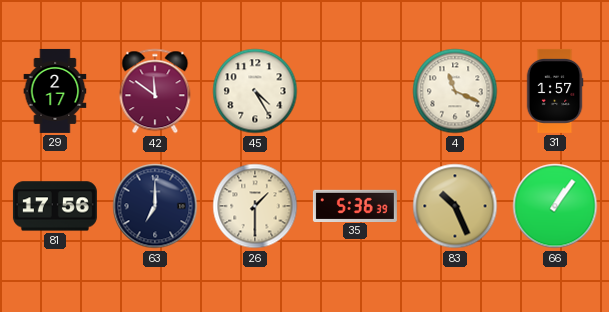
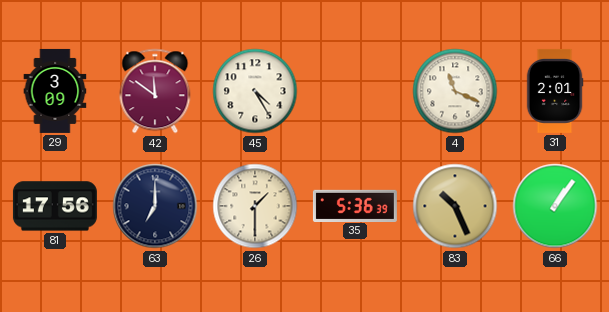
29: 2:17 -> 3:09 (55, 91)
31: 1:57 -> 2:01 (555, 91)
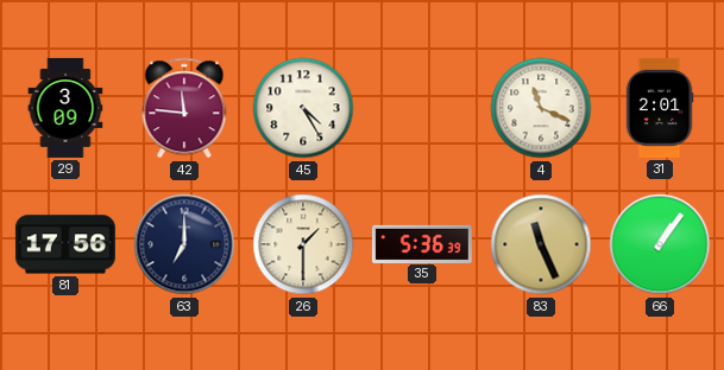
42: 11:51 -> 11:46 (184, 108)
83: 10:26 -> 11:26 (541, 244)
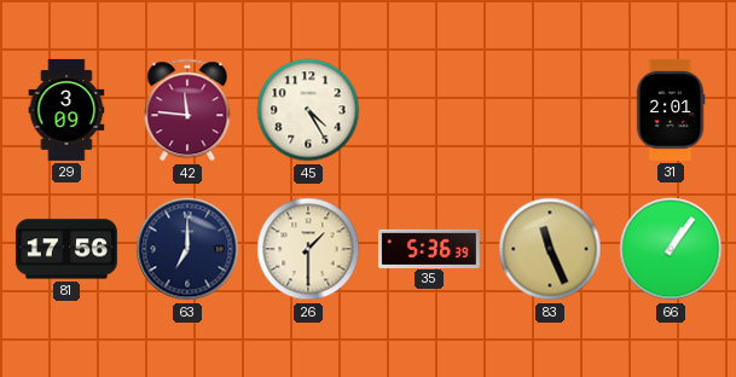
4: 11:19 -> none (541, 108)
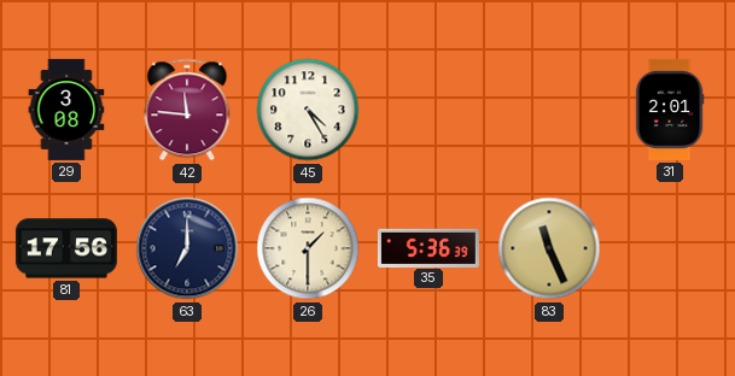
29: 3:09 -> 3:08 (66, 110)
66: 1:06 -> none (671, 249)
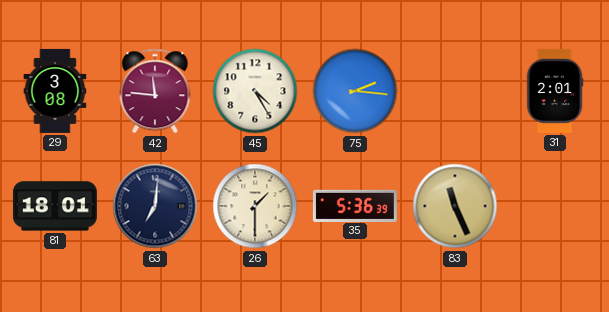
75: none -> 2:16 (355, 91)
81: 17:56 -> 18:01 (55, 206)
63: 7:00 -> 7:01 (155, 206)
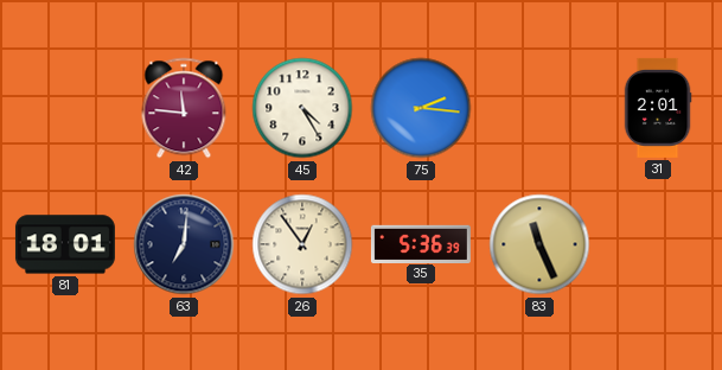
29: 3:08 -> none (55, 91)
26: 1:30 -> 12:54 (302, 244)
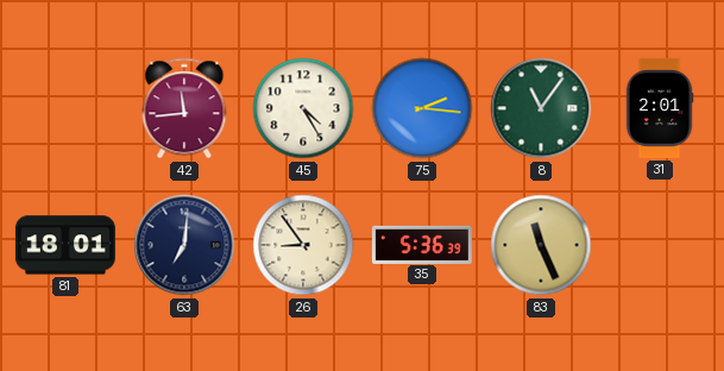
42: 11:46 -> 11:44 (184, 108)
8: none -> 11:06 (541, 108)
26: 12:54 -> 8:54 (303, 245)
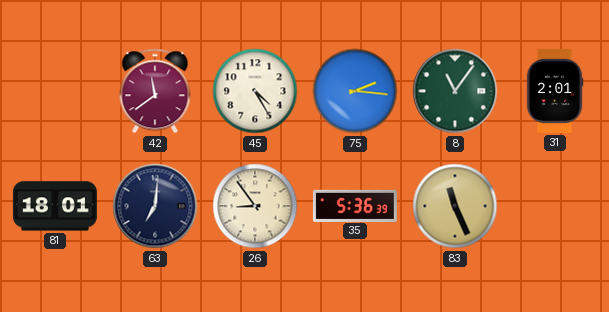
42: 11:44 -> 11:39 (155, 91)
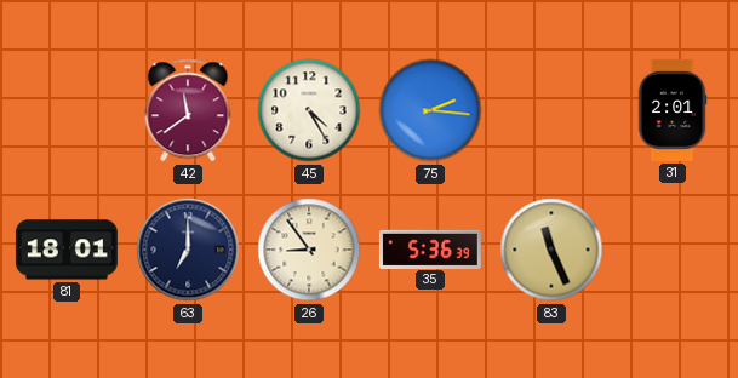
8: 11:06 -> none (455, 91)
63: 7:01 -> 7:00 (188, 250)
